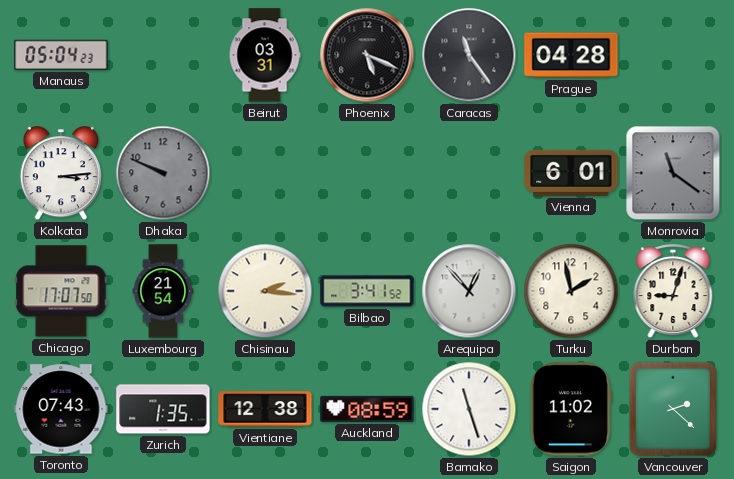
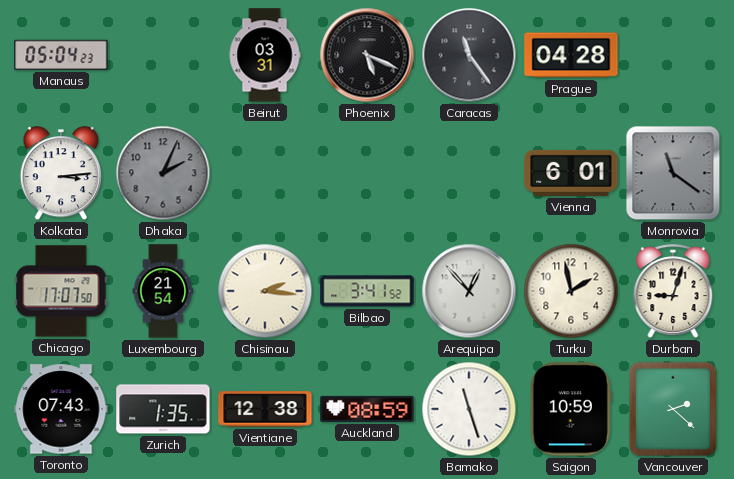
Dhaka: 9:49 -> 2:04 (163, 173)
Saigon: 11:02 -> 10:59 (571, 409)
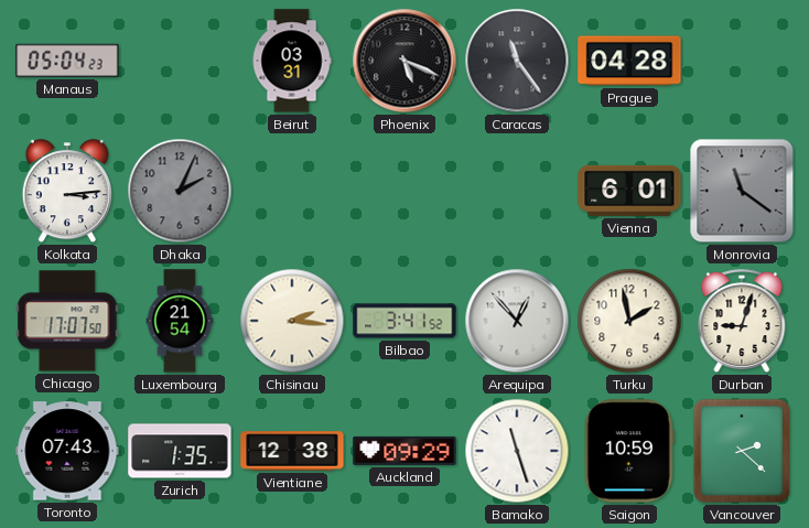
Auckland: 08:59 -> 09:29 (404, 451)
